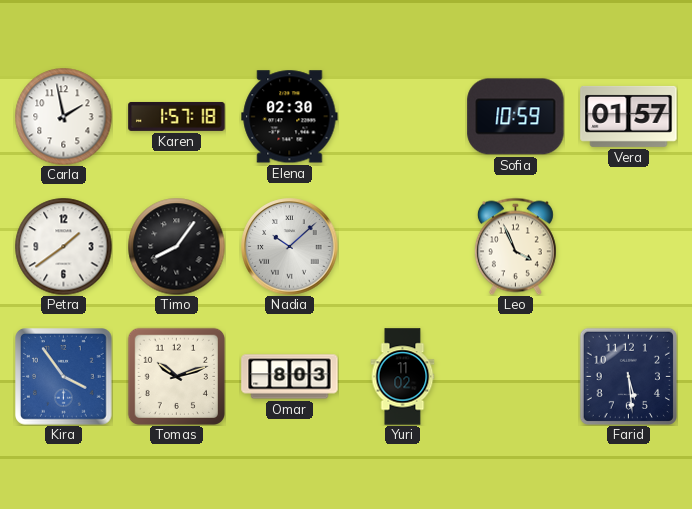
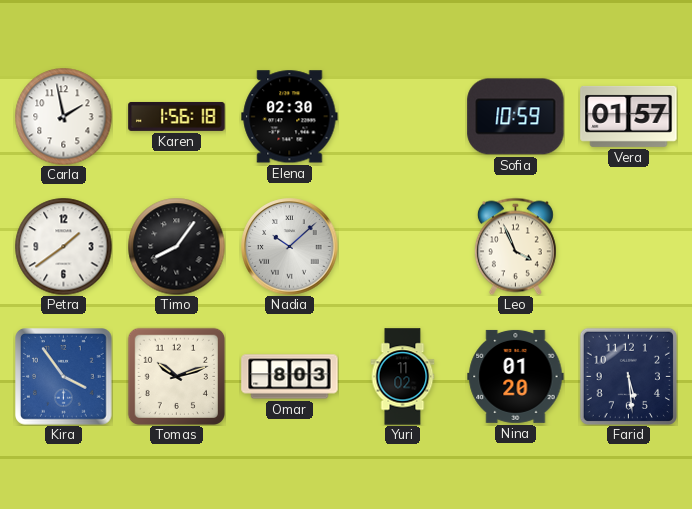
Karen: 1:57 -> 1:56 (177, 116)
Nina: none -> 01:20 (516, 376)
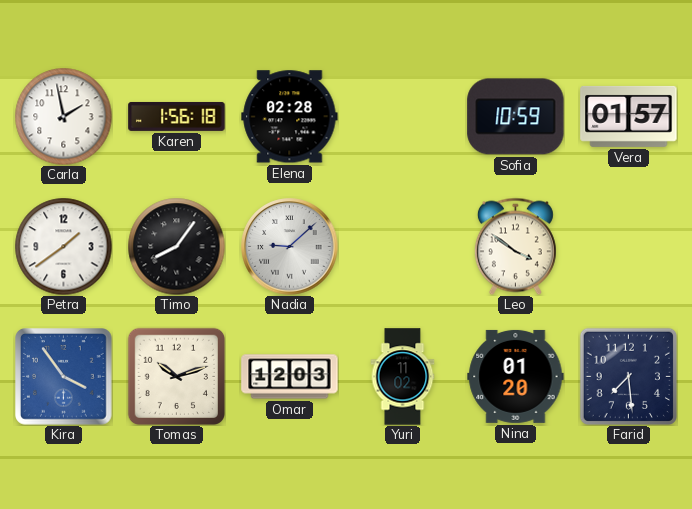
Elena: 02:30 -> 02:28 (290, 117)
Nadia: 10:08 -> 9:08 (290, 247)
Leo: 3:56 -> 3:51 (515, 246)
Omar: 8:03 -> 12:03 (290, 377)
Farid: 5:29 -> 7:29 (628, 376)
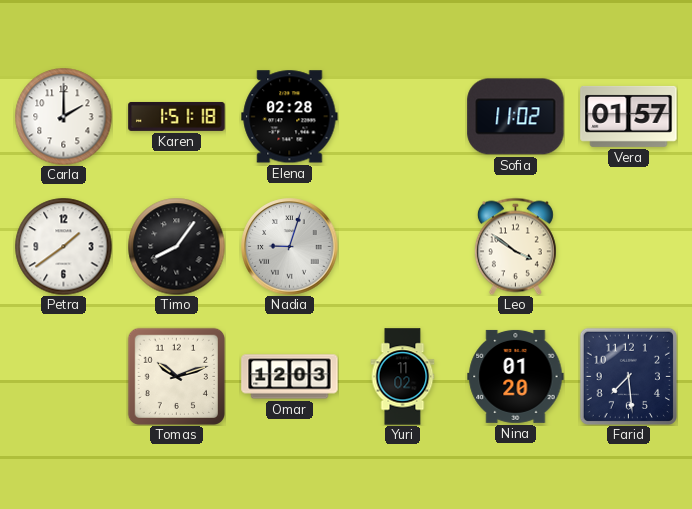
Carla: 1:58 -> 2:00 (63, 116)
Karen: 1:56 -> 1:51 (177, 116)
Sofia: 10:59 -> 11:02 (516, 117)
Nadia: 9:08 -> 9:03 (290, 247)
Kira: 3:54 -> none (64, 377)
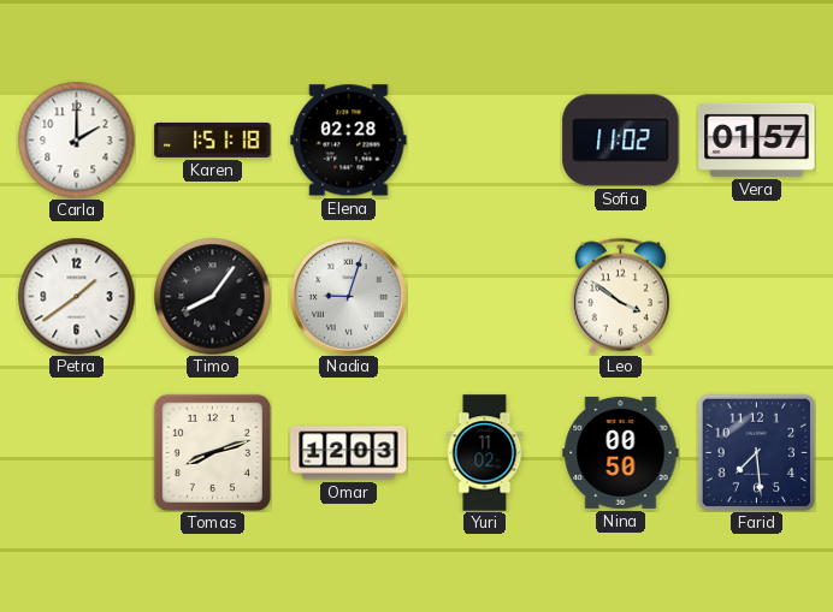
Tomas: 10:12 -> 8:12 (212, 452)
Nina: 01:20 -> 00:50 (621, 452)
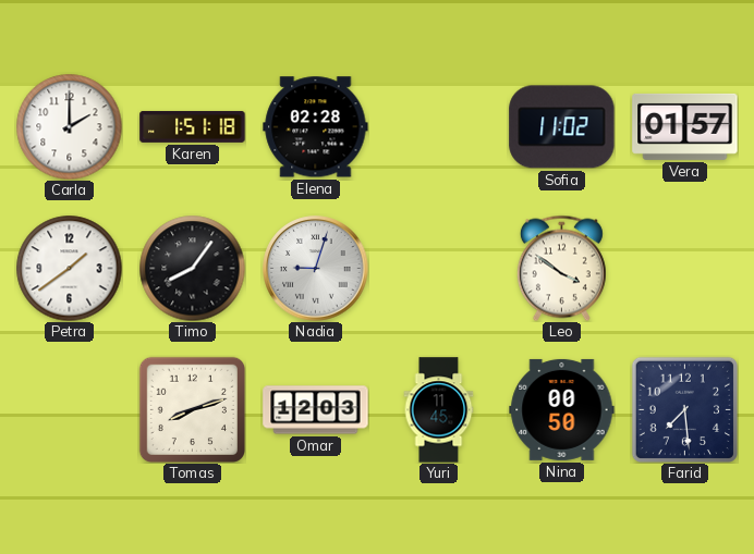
Yuri: 11:02 -> 11:45 (439, 410)
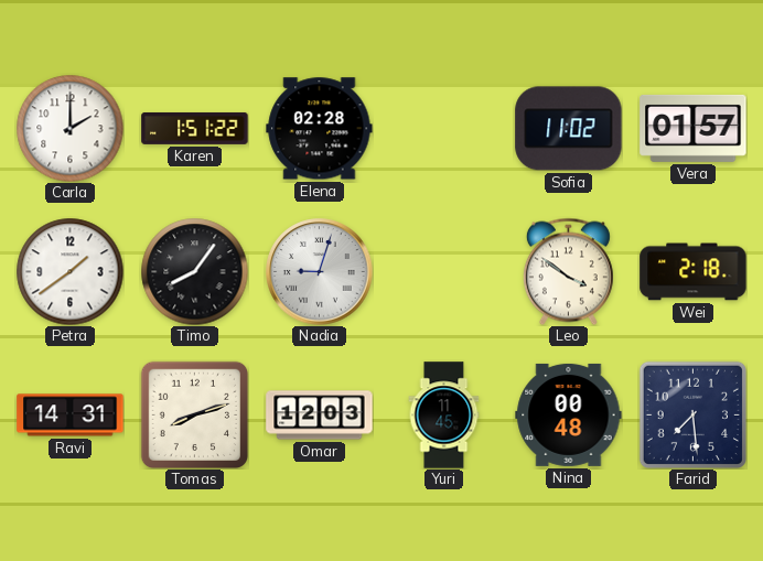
Karen: 1:51:18 -> 1:51:22 (195, 128)
Wei: none -> 2:18 (694, 272)
Ravi: none -> 14:31 (71, 416)
Nina: 00:50 -> 00:48 (569, 414)
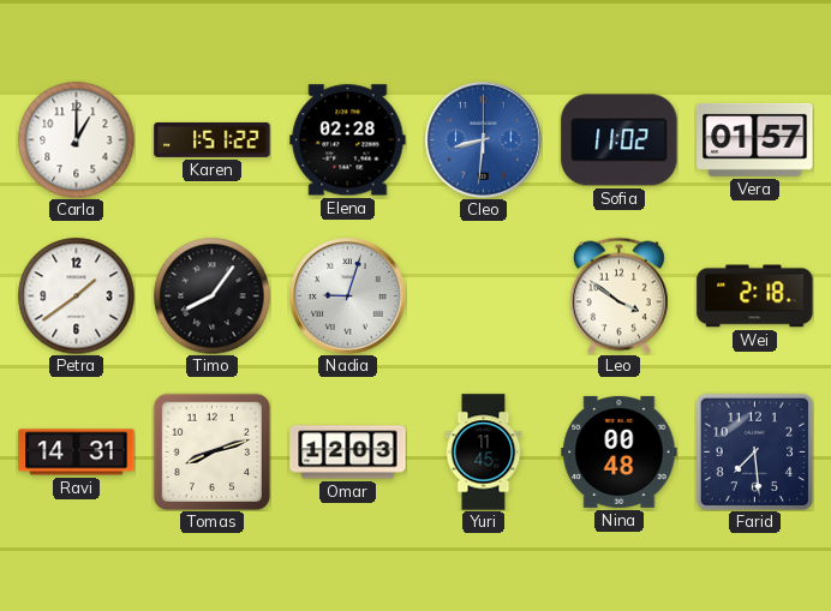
Carla: 2:00 -> 1:00 (76, 139)
Cleo: none -> 8:31 (484, 140)
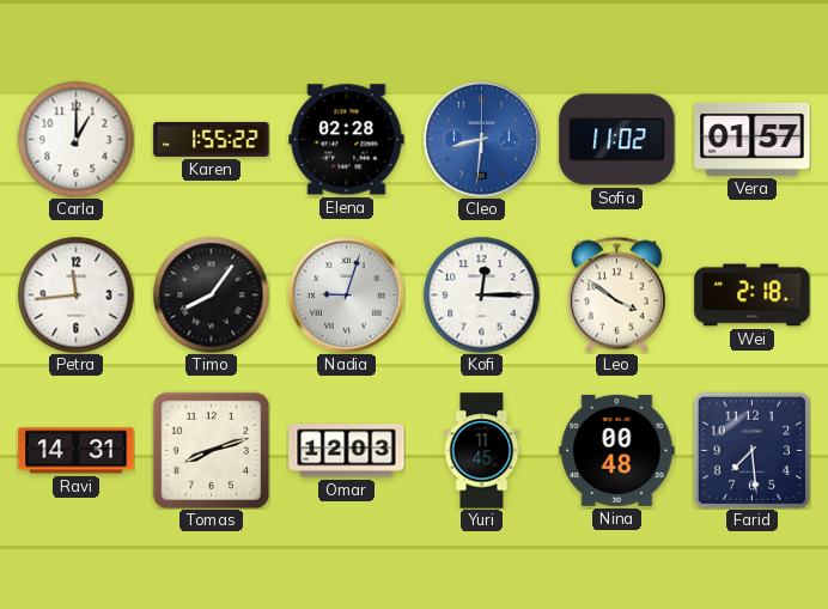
Karen: 1:51 -> 1:55 (212, 139)
Petra: 1:39 -> 11:44 (75, 294)
Kofi: none -> 12:15 (481, 294)
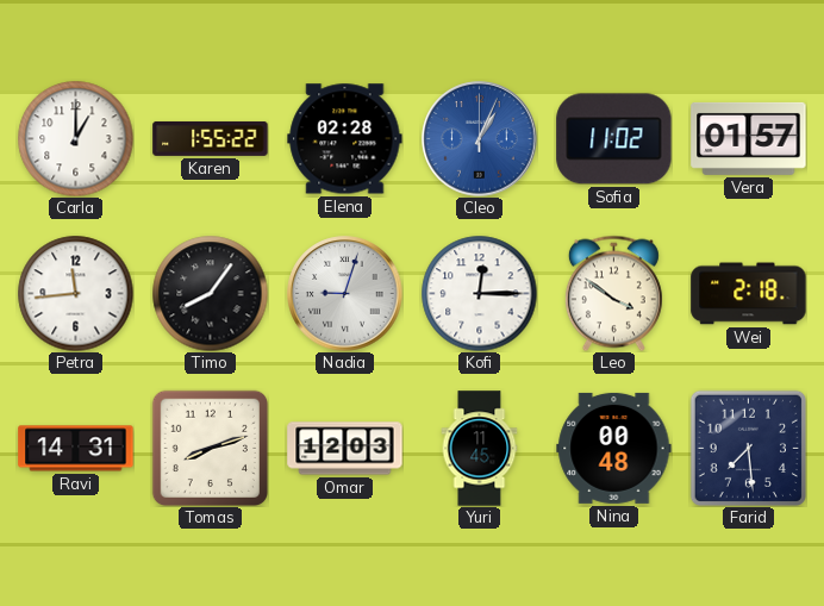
Cleo: 8:31 -> 1:04 (480, 139)
